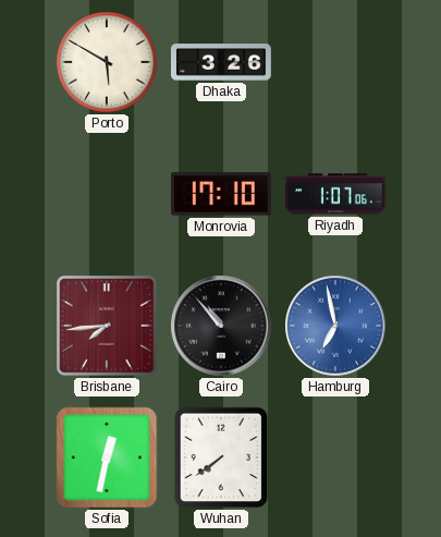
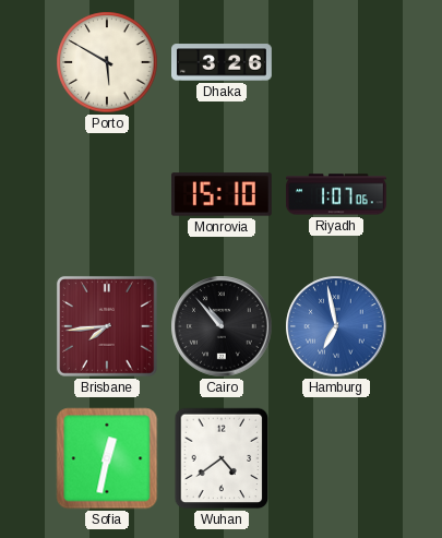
Monrovia: 17:10 -> 15:10 (222, 194)
Wuhan: 7:39 -> 4:39 (222, 458)
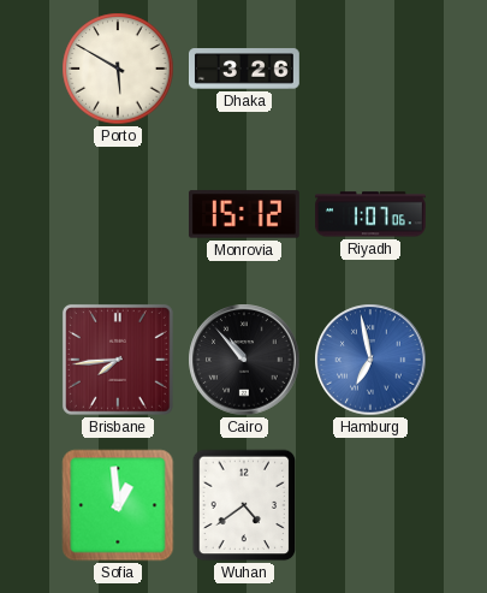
Monrovia: 15:10 -> 15:12 (244, 214)
Sofia: 12:32 -> 12:59 (118, 505)
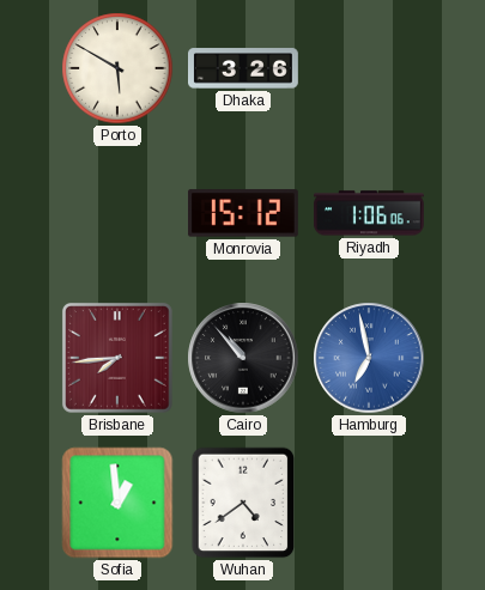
Riyadh: 1:07 -> 1:06 (370, 213)
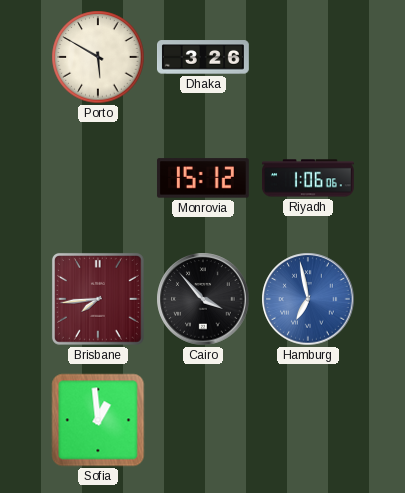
Cairo: 10:53 -> 3:53 (203, 299)
Wuhan: 4:39 -> none (243, 503)
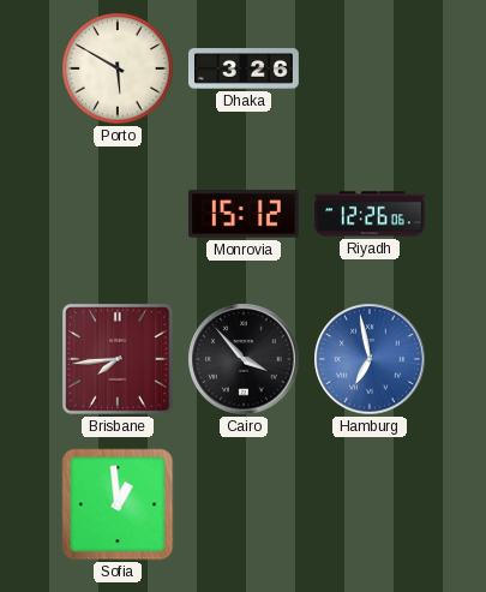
Riyadh: 1:06 -> 12:26 (371, 214)
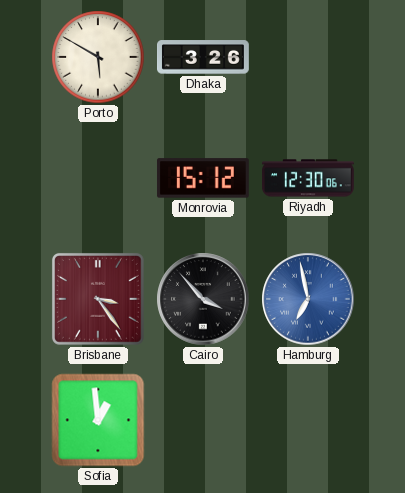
Riyadh: 12:26 -> 12:30 (309, 178)
Brisbane: 7:44 -> 3:24 (98, 299)
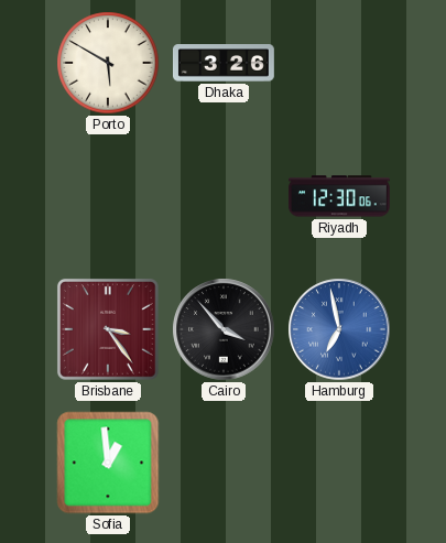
Monrovia: 15:12 -> none (203, 178)
